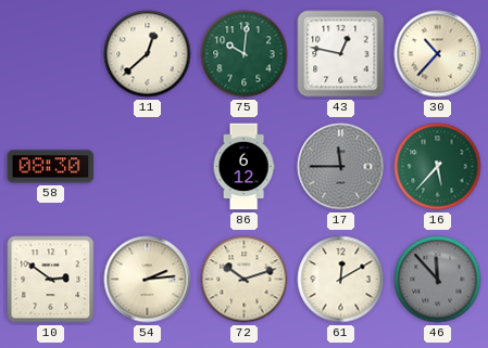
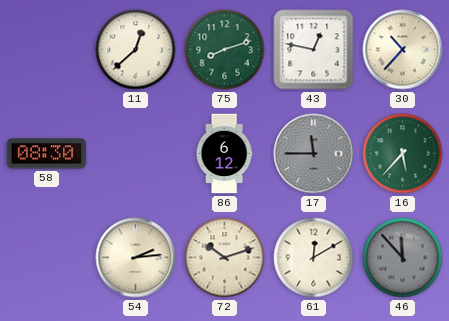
75: 10:01 -> 8:12 (225, 50)
10: 2:51 -> none (51, 280)
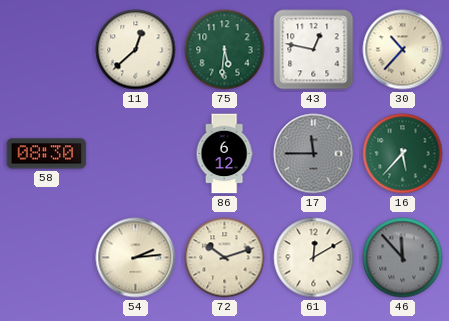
75: 8:12 -> 5:31 (225, 50)
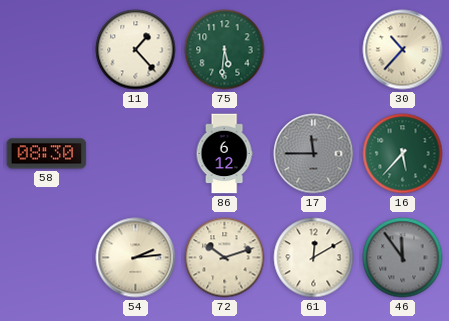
11: 12:38 -> 1:23 (136, 50)
43: 12:47 -> none (314, 50)
46: 11:53 -> 11:54 (403, 258)
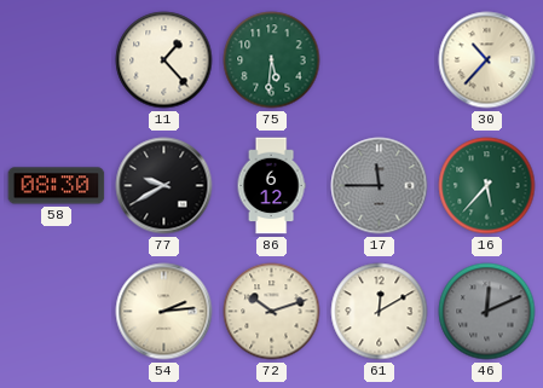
77: none -> 9:40 (164, 186)
46: 11:54 -> 12:11 (487, 312)
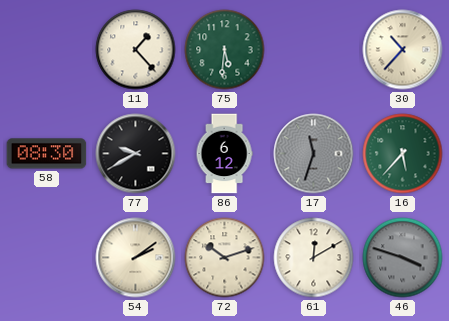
17: 11:45 -> 11:33 (314, 154)
54: 2:14 -> 2:09 (136, 258)
46: 12:11 -> 3:48 (403, 258)
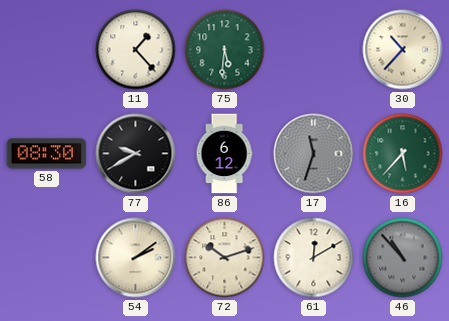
46: 3:48 -> 10:53 (403, 258)
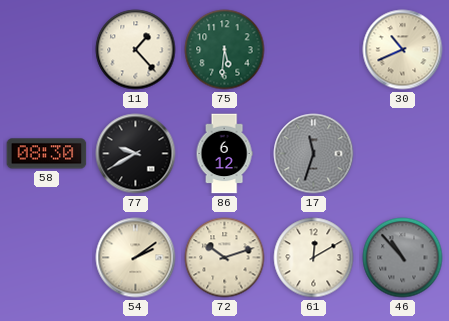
30: 10:37 -> 10:41 (403, 50)
16: 5:37 -> none (403, 154)
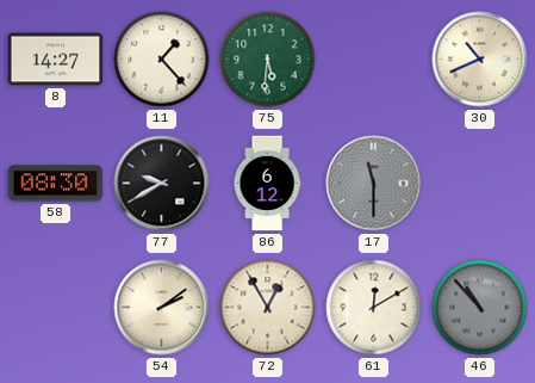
8: none -> 14:27 (56, 60)
17: 11:33 -> 11:30 (374, 184)
72: 10:12 -> 12:55 (268, 308)
